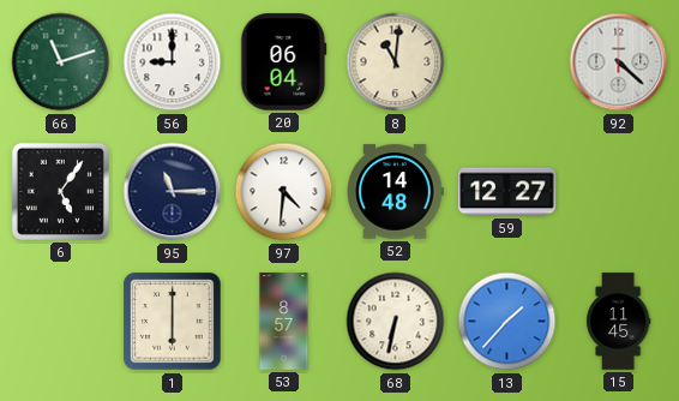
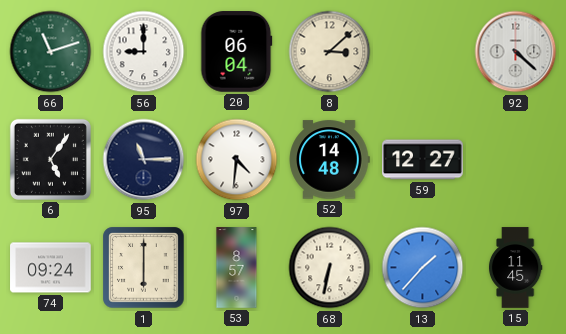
8: 11:01 -> 3:08 (330, 52)
74: none -> 09:24 (51, 268)
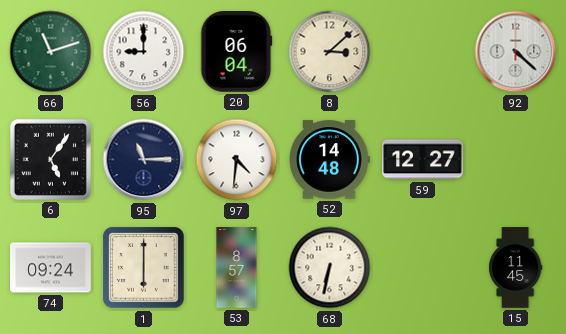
13: 1:37 -> none (423, 268)
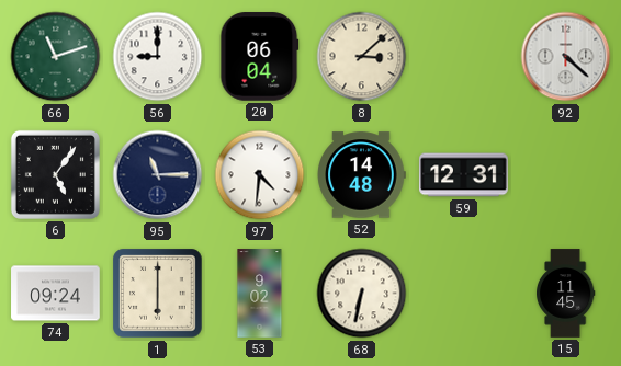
59: 12:27 -> 12:31 (464, 175)
53: 8:57 -> 9:02 (260, 294)
